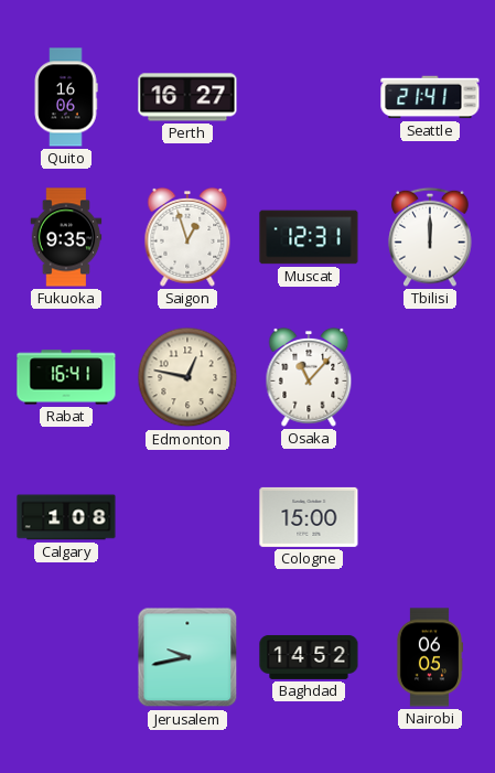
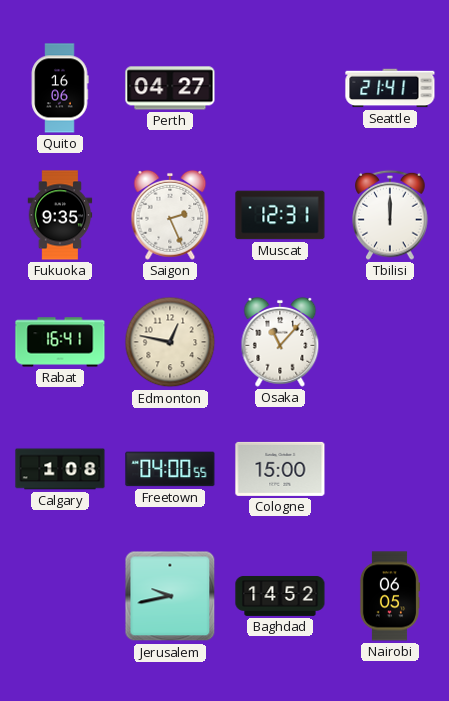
Perth: 16:27 -> 04:27 (170, 88)
Saigon: 12:57 -> 2:26 (170, 215)
Freetown: none -> 04:00 (170, 469)
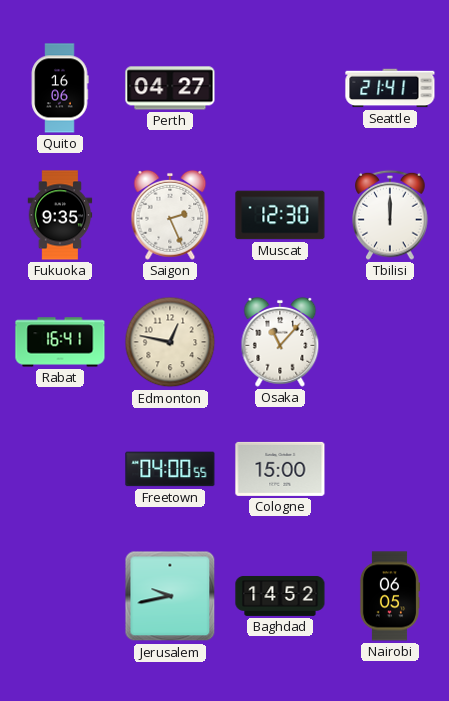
Muscat: 12:31 -> 12:30 (280, 215)
Calgary: 1:08 -> none (60, 469)
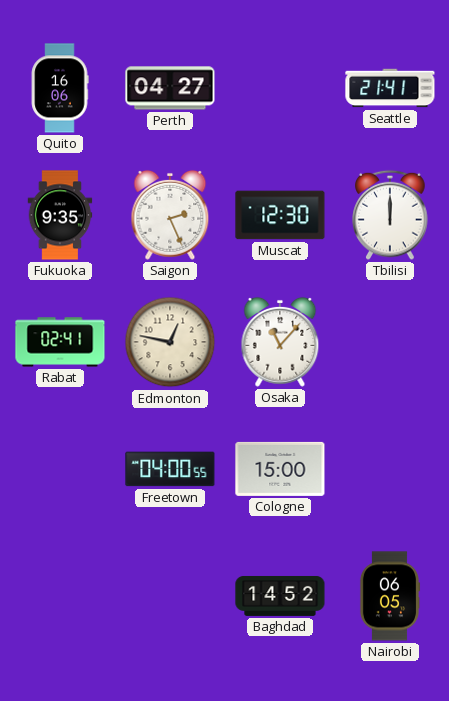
Rabat: 16:41 -> 02:41 (60, 342)
Jerusalem: 9:43 -> none (170, 596)
